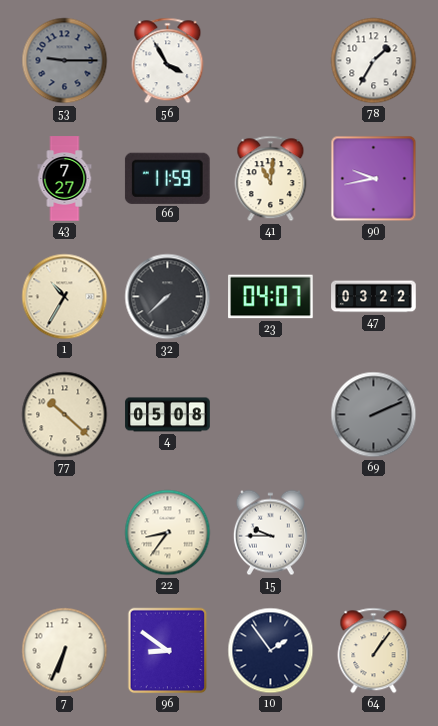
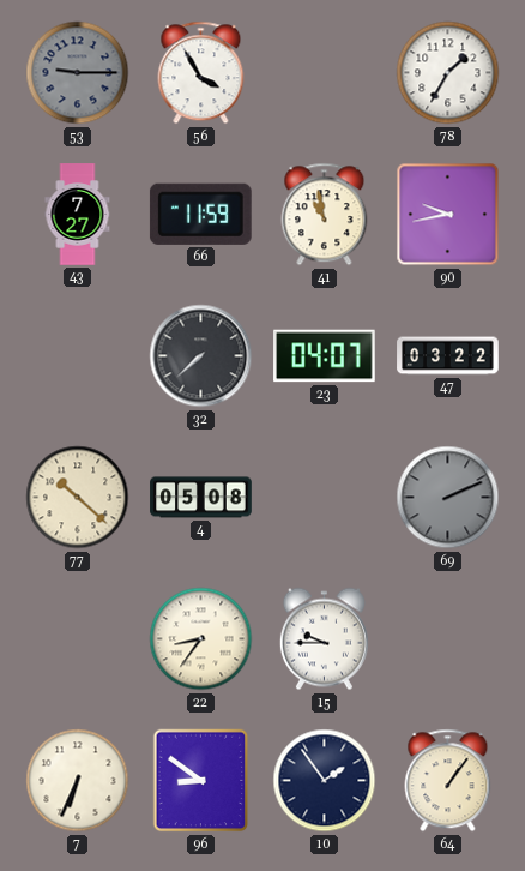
41: 11:01 -> 10:58 (325, 215)
1: 10:35 -> none (65, 297)
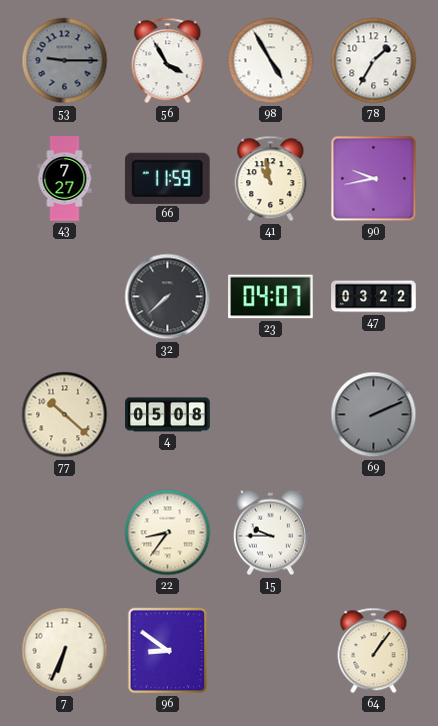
98: none -> 4:55 (271, 61)
10: 1:54 -> none (325, 781)
